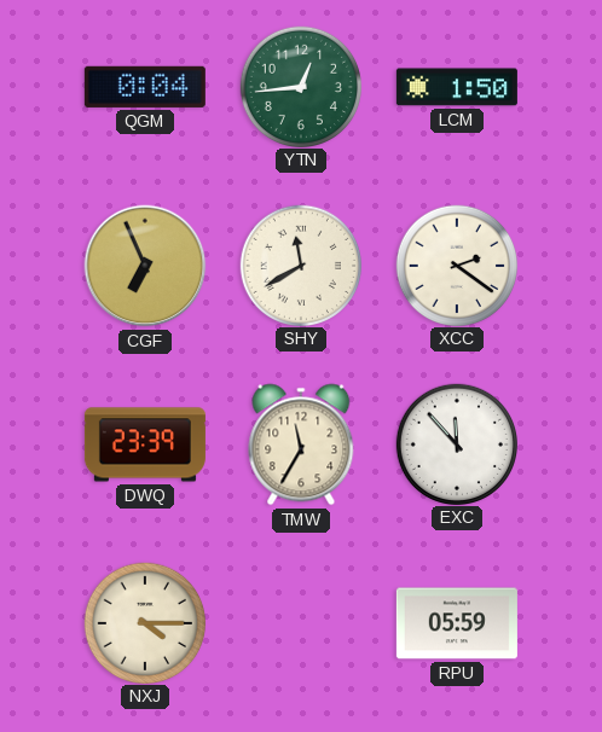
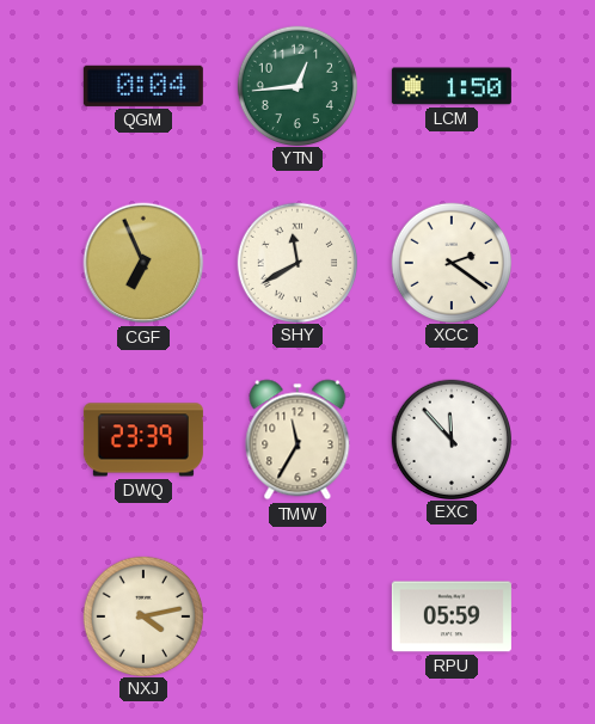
NXJ: 4:15 -> 4:13 (142, 615)
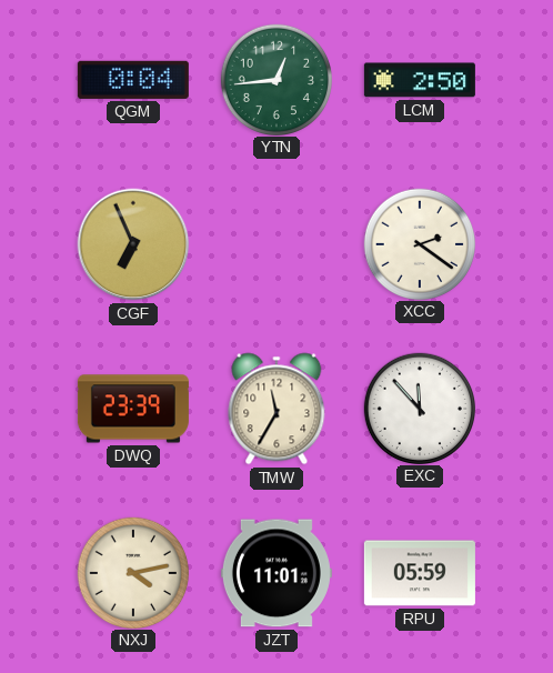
LCM: 1:50 -> 2:50 (420, 80)
SHY: 11:40 -> none (296, 262)
JZT: none -> 11:01 (276, 573)
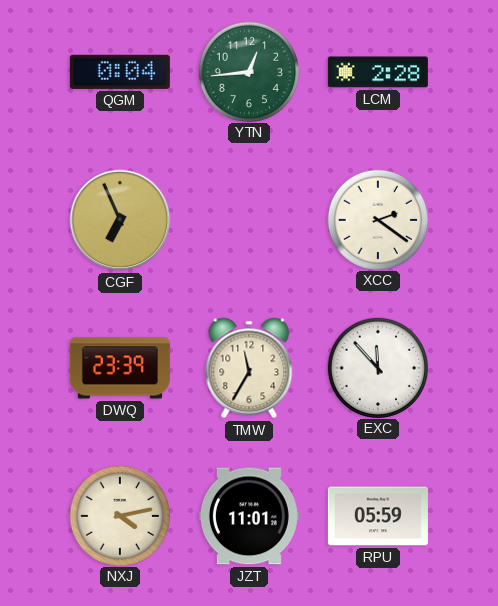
LCM: 2:50 -> 2:28 (378, 72)
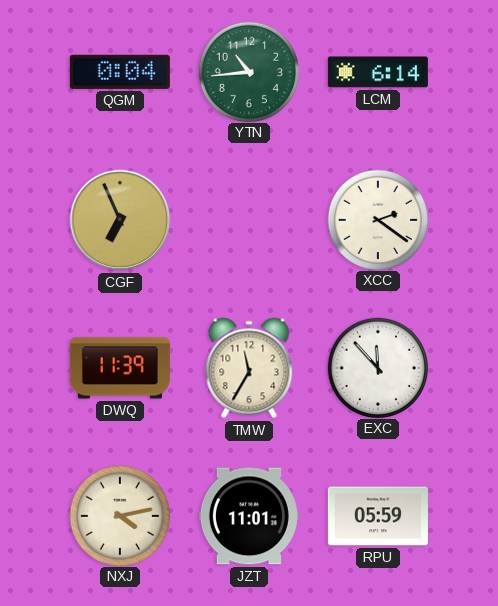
YTN: 12:44 -> 10:44 (248, 71)
LCM: 2:28 -> 6:14 (378, 72)
DWQ: 23:39 -> 11:39 (120, 368)
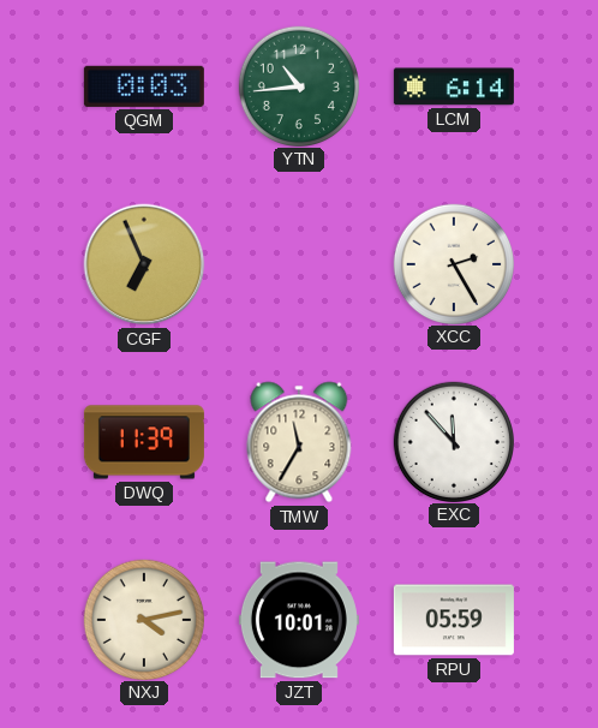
QGM: 0:04 -> 0:03 (144, 86)
XCC: 2:21 -> 2:25 (453, 263)
JZT: 11:01 -> 10:01 (299, 620)
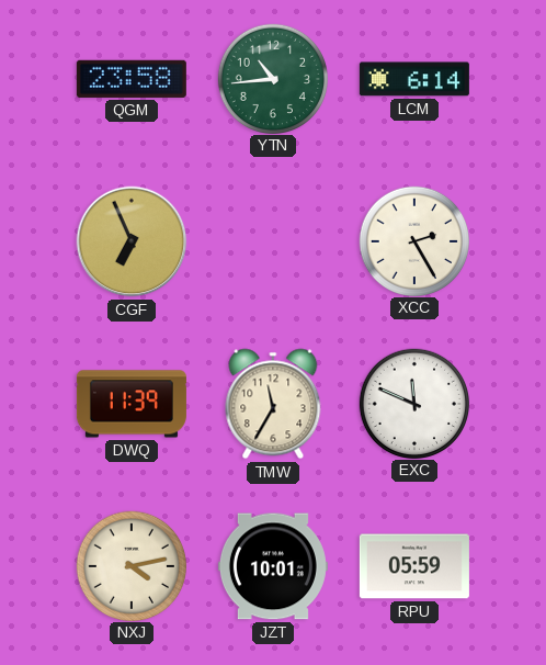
QGM: 0:03 -> 23:58 (132, 79)
EXC: 11:53 -> 11:49 (413, 403)
